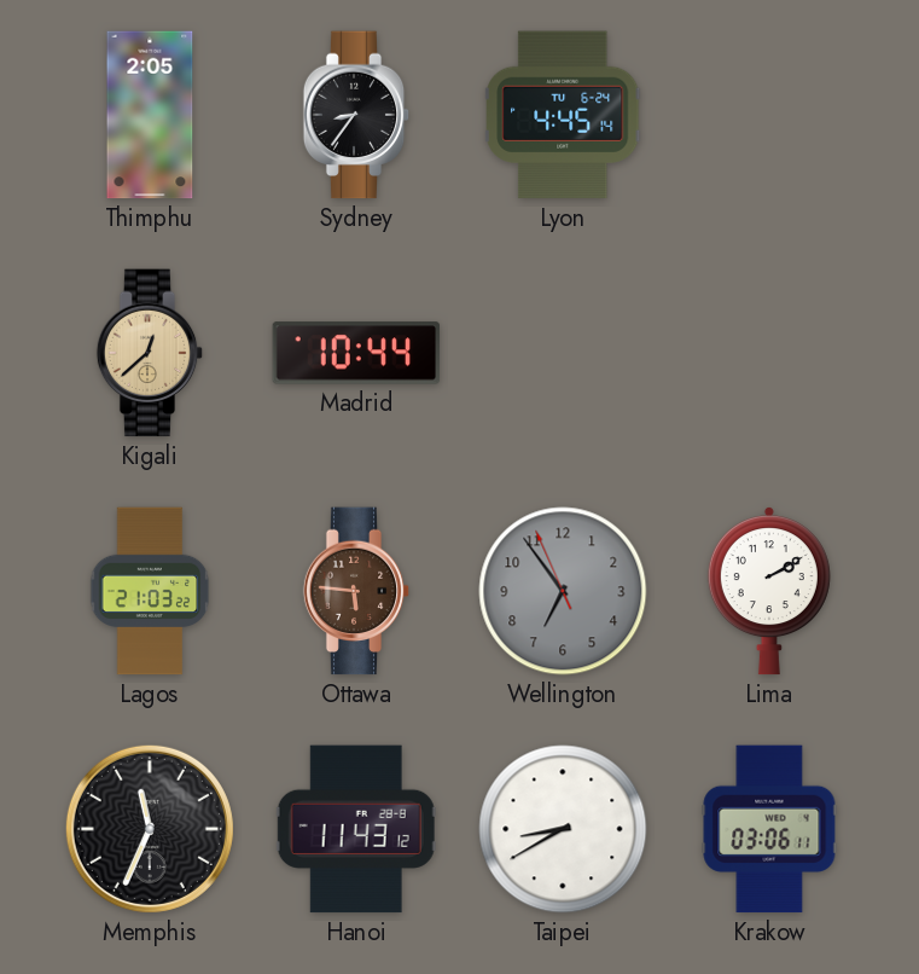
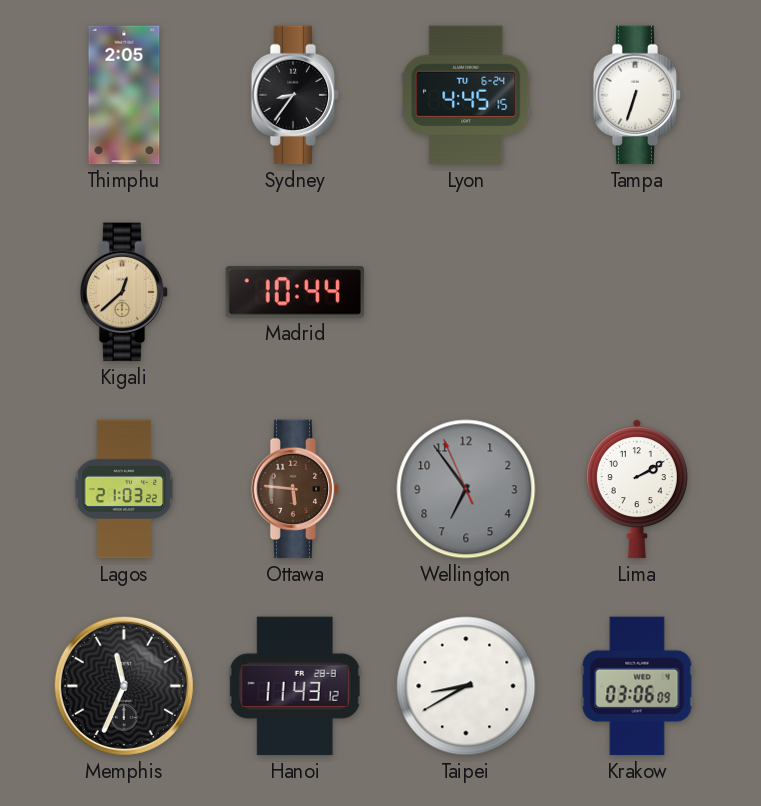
Lyon: 4:45:14 -> 4:45:15 (467, 95)
Tampa: none -> 6:33 (637, 95)
Krakow: 03:06:11 -> 03:06:09 (637, 686)
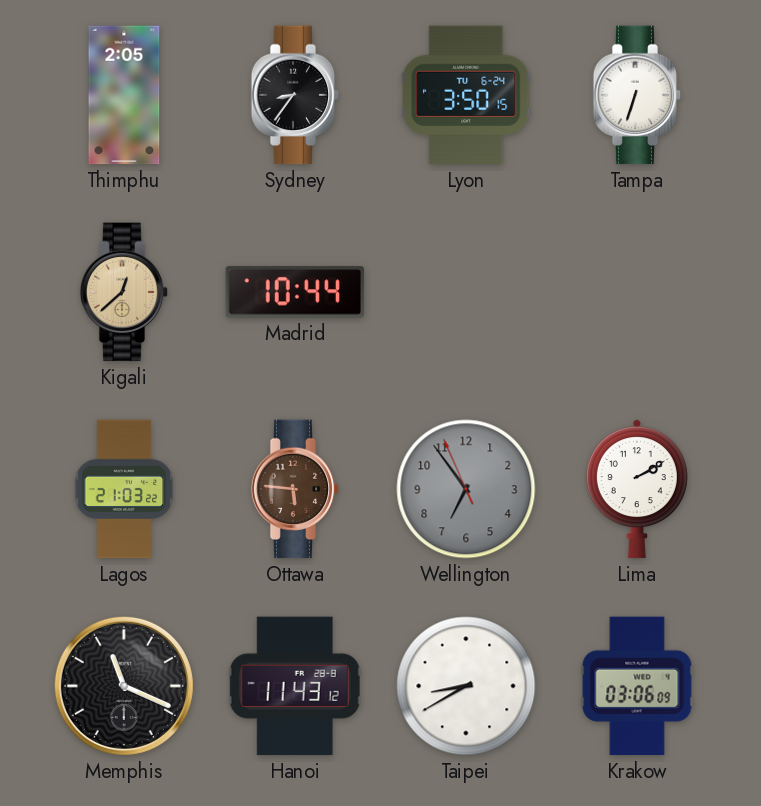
Lyon: 4:45 -> 3:50 (467, 95)
Memphis: 11:34 -> 11:19 (124, 686)
